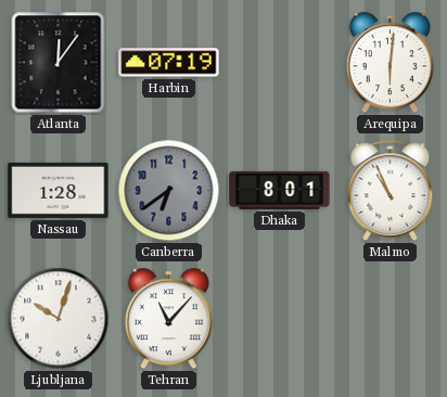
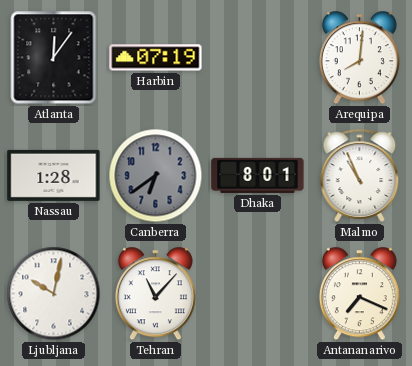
Arequipa: 6:01 -> 8:01 (359, 58)
Ljubljana: 10:03 -> 10:02 (54, 294)
Antananarivo: none -> 7:19 (359, 294)
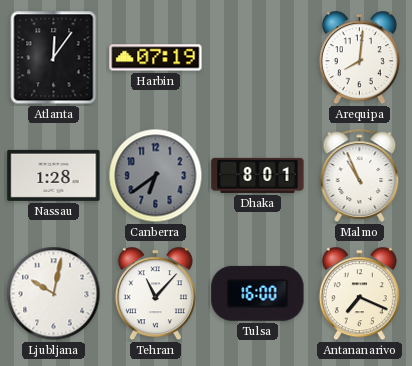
Tulsa: none -> 16:00 (258, 293)
